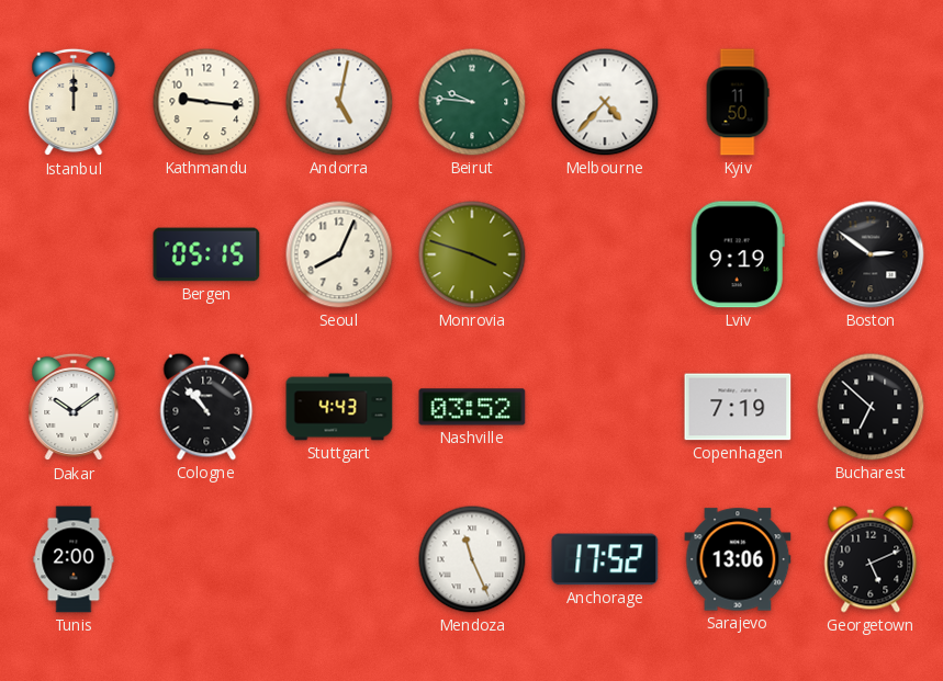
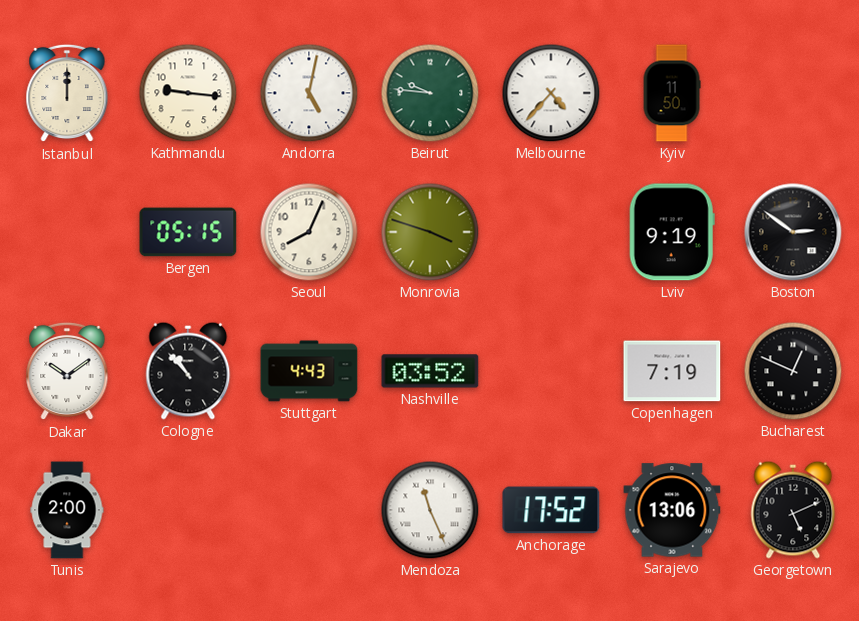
Bucharest: 6:52 -> 12:49 (793, 371)
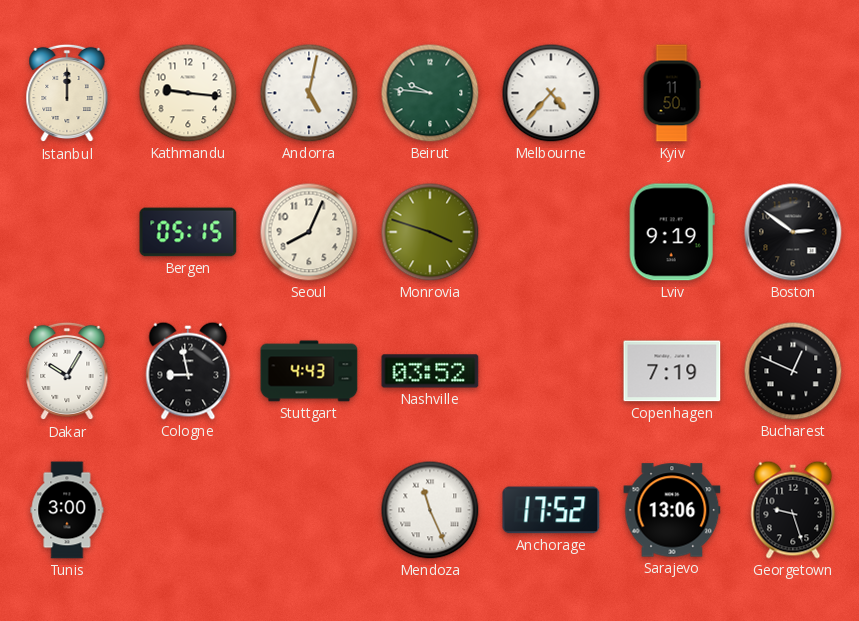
Dakar: 10:09 -> 10:05 (67, 371)
Cologne: 10:53 -> 8:58 (188, 371)
Tunis: 2:00 -> 3:00 (67, 510)
Georgetown: 5:11 -> 9:27 (793, 510)
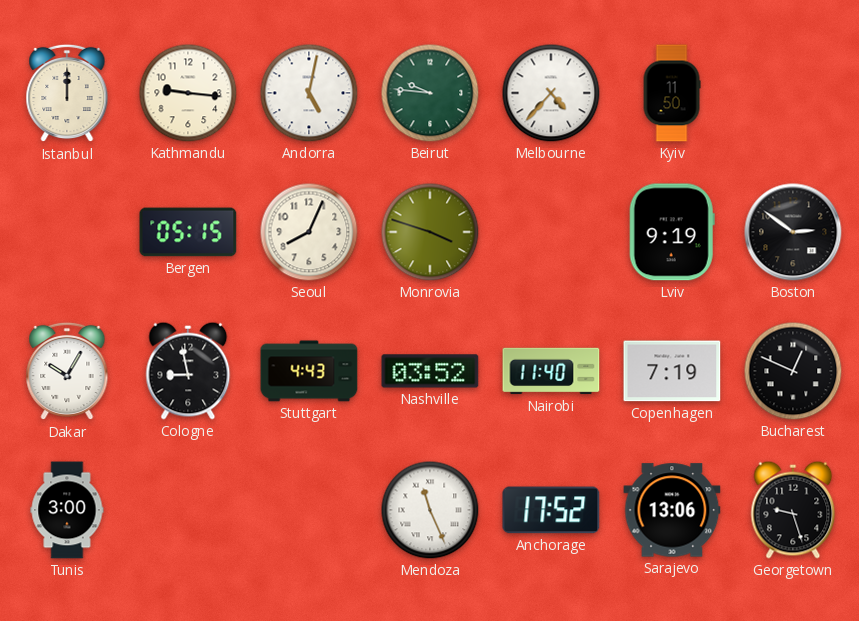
Nairobi: none -> 11:40 (551, 371)
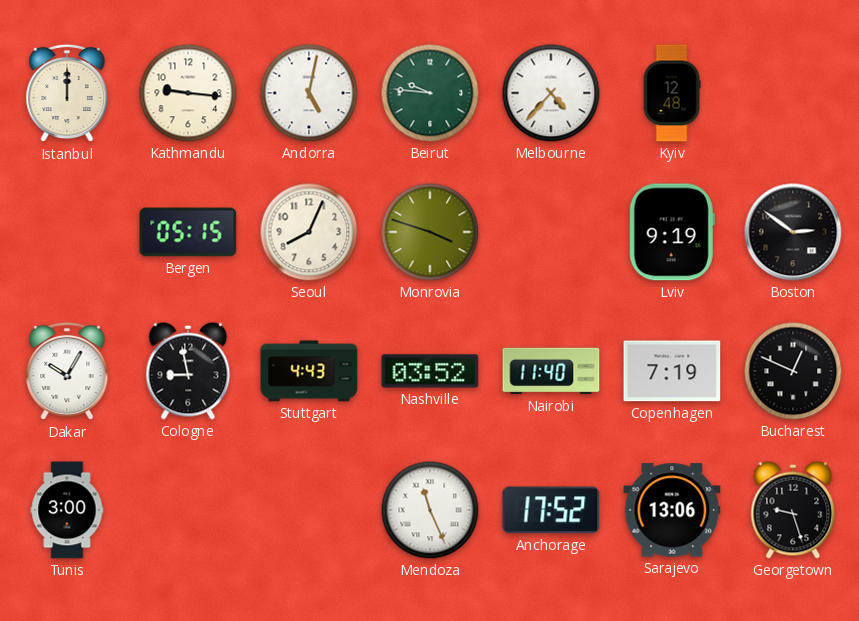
Kyiv: 11:50 -> 12:48 (672, 93)
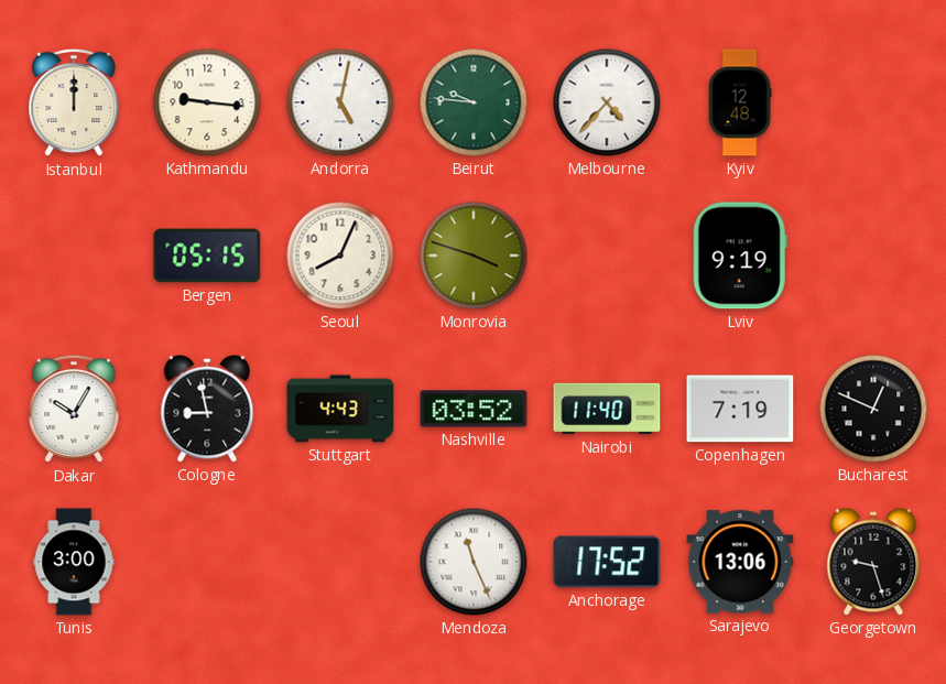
Boston: 2:51 -> none (793, 232)
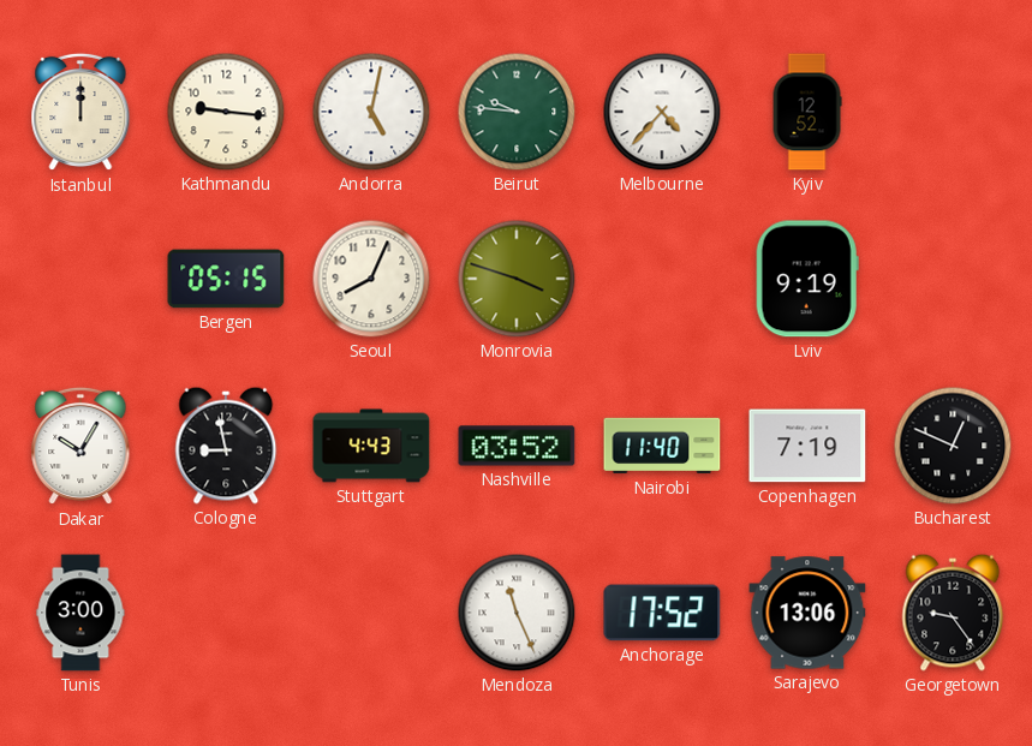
Kyiv: 12:48 -> 12:52 (807, 112)
Georgetown: 9:27 -> 9:24 (953, 613)
